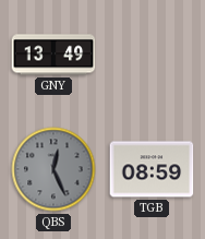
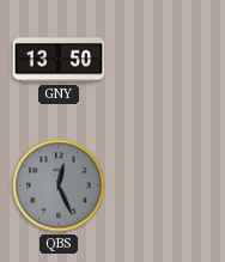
GNY: 13:49 -> 13:50 (59, 60)
TGB: 08:59 -> none (152, 169)
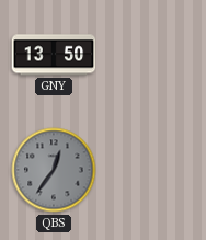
QBS: 12:26 -> 12:36 (54, 170)
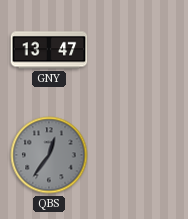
GNY: 13:50 -> 13:47 (49, 50)
